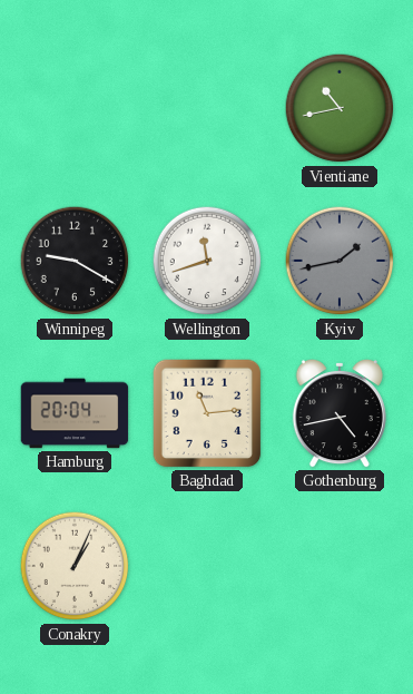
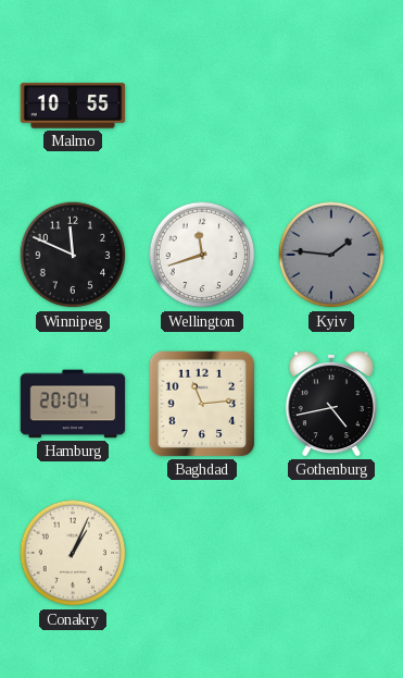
Malmo: none -> 10:55 (73, 106)
Vientiane: 10:43 -> none (340, 108)
Winnipeg: 9:20 -> 11:49 (73, 255)
Kyiv: 1:43 -> 1:46 (331, 255)
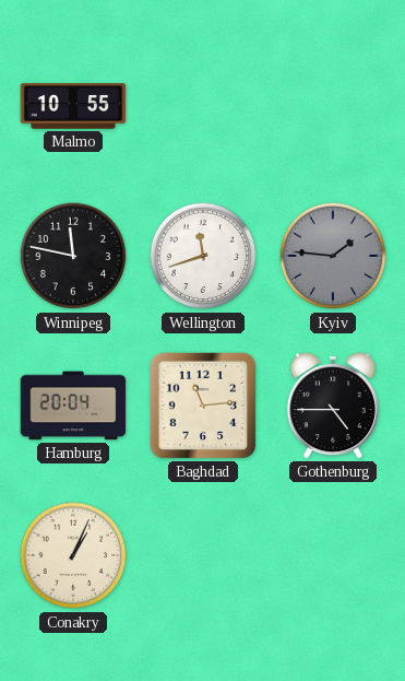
Winnipeg: 11:49 -> 11:47 (73, 256)
Gothenburg: 4:43 -> 4:45 (333, 407)
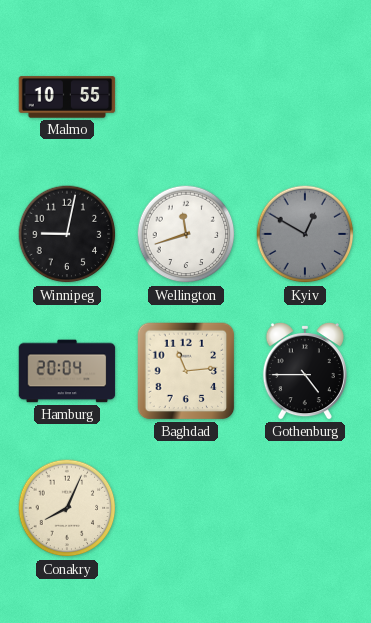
Winnipeg: 11:47 -> 9:02 (67, 234)
Kyiv: 1:46 -> 12:50 (305, 234)
Conakry: 1:04 -> 8:04 (67, 508)
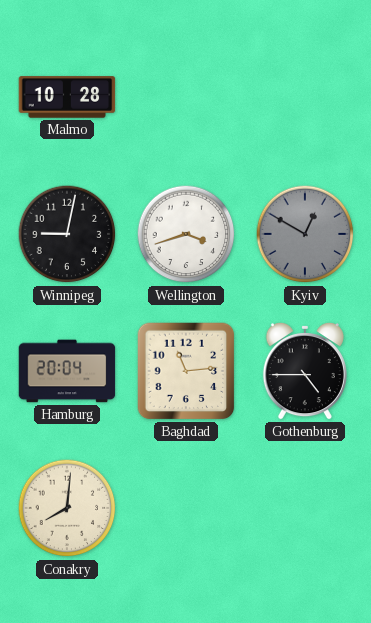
Malmo: 10:55 -> 10:28 (67, 97)
Wellington: 11:42 -> 3:42 (186, 234)
Conakry: 8:04 -> 8:01 (67, 508)
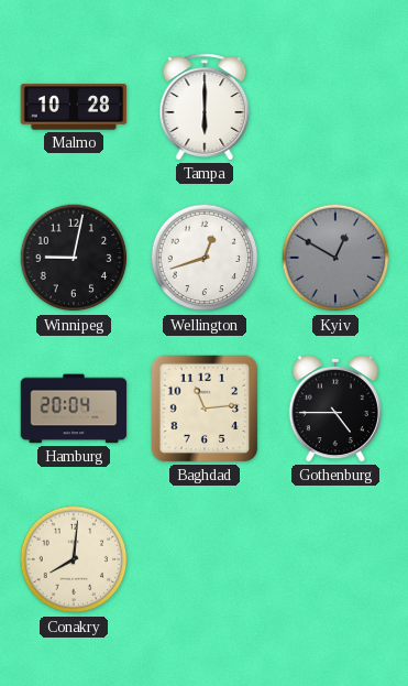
Tampa: none -> 6:00 (205, 107)
Wellington: 3:42 -> 12:42 (205, 258)
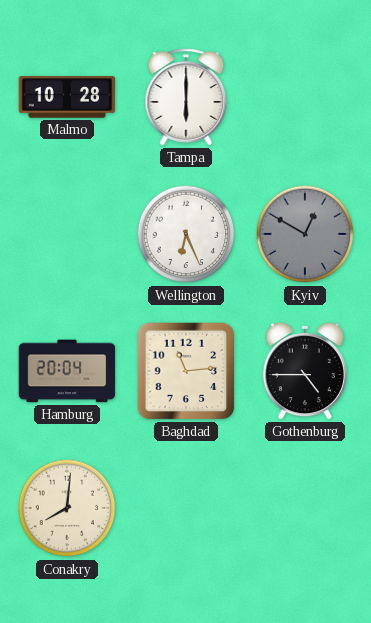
Winnipeg: 9:02 -> none (74, 258)
Wellington: 12:42 -> 6:26 (186, 234)
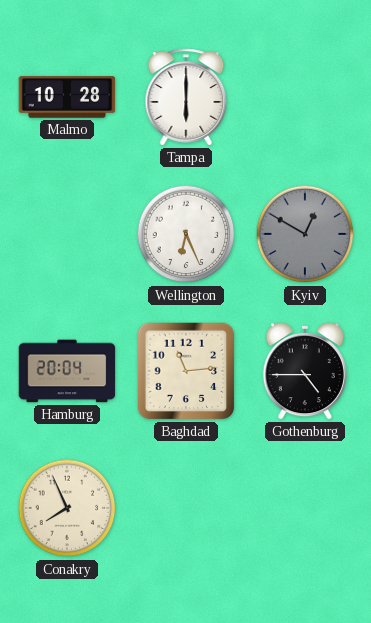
Conakry: 8:01 -> 7:56 (67, 508)
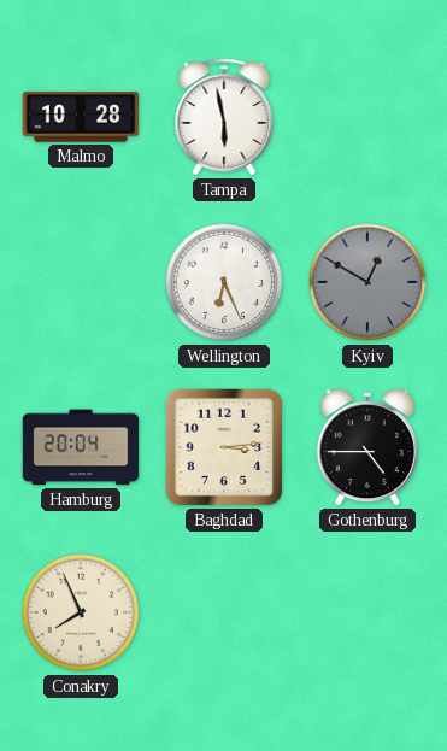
Tampa: 6:00 -> 5:58 (224, 117)
Baghdad: 11:14 -> 3:14 (224, 447)
